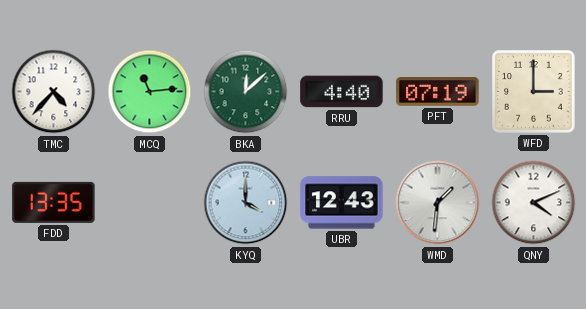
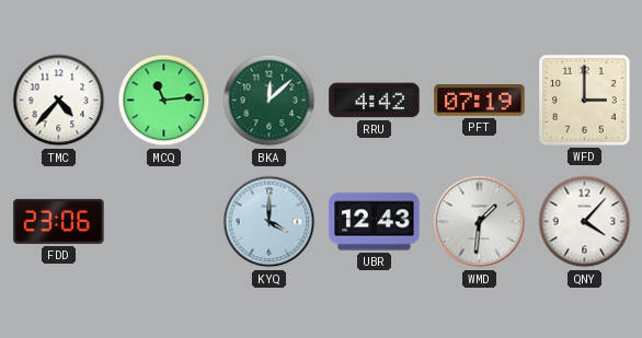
RRU: 4:40 -> 4:42 (375, 101)
FDD: 13:35 -> 23:06 (59, 221)
QNY: 4:11 -> 4:07 (585, 222)
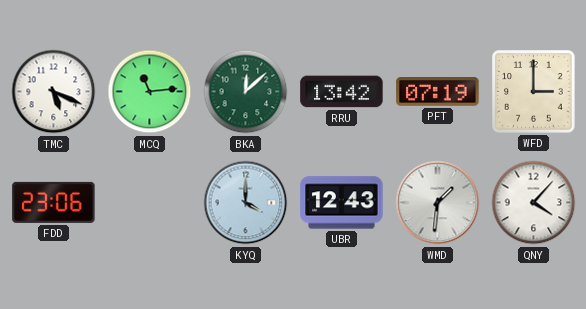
TMC: 4:37 -> 5:19 (54, 92)
RRU: 4:42 -> 13:42 (342, 92)
